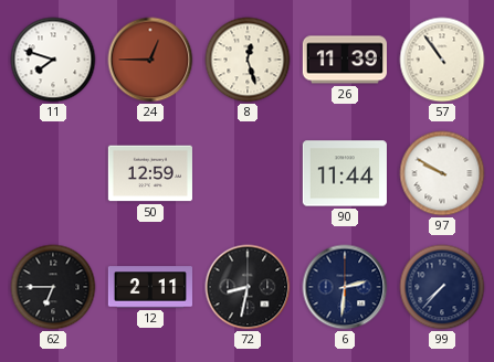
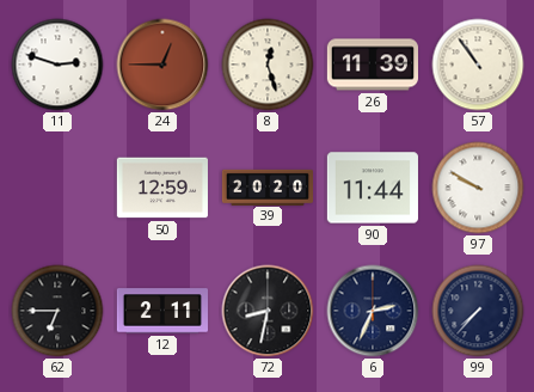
11: 7:48 -> 2:48 (57, 65)
39: none -> 20:20 (266, 186)
6: 2:31 -> 2:34 (373, 311)
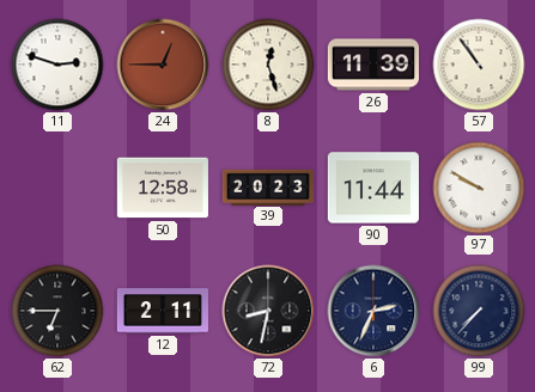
50: 12:59 -> 12:58 (163, 188)
39: 20:20 -> 20:23 (267, 186)
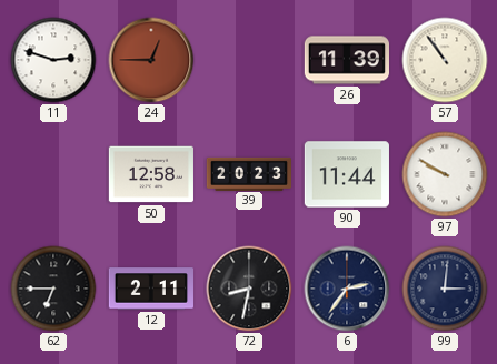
8: 12:27 -> none (268, 65)
6: 2:34 -> 2:36 (347, 289)
99: 7:37 -> 3:01 (445, 289)
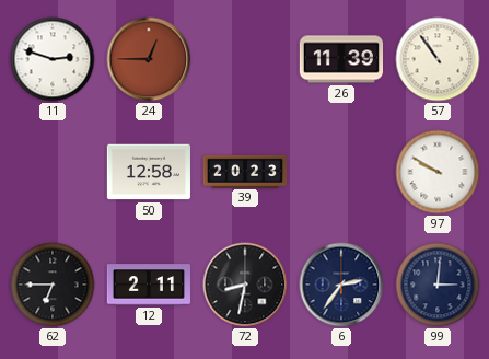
90: 11:44 -> none (346, 174)
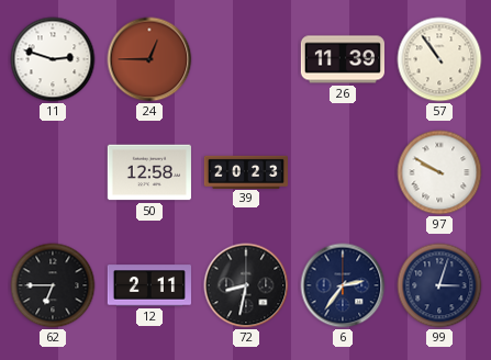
99: 3:01 -> 3:03 (439, 285)
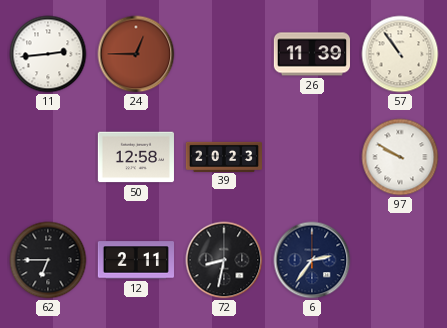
11: 2:48 -> 2:44 (48, 54)
99: 3:03 -> none (439, 285)
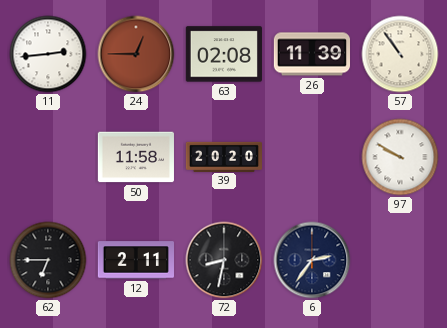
63: none -> 02:08 (223, 54)
50: 12:58 -> 11:58 (136, 157)
39: 20:23 -> 20:20 (223, 156)
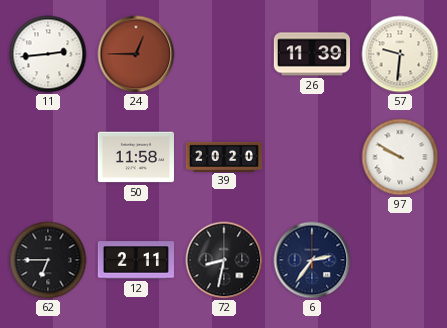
63: 02:08 -> none (223, 54)
57: 10:54 -> 9:31 (400, 54)
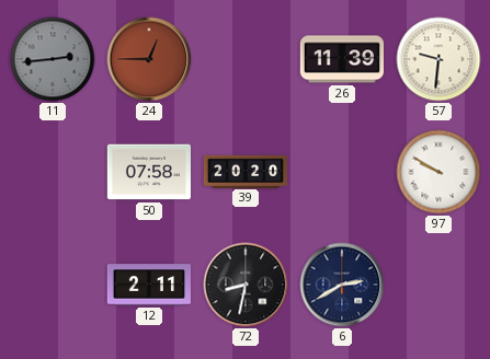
11 dial: white -> grey (53, 59)
50: 11:58 -> 07:58 (149, 172)
62: 6:45 -> none (48, 260)
6: 2:36 -> 2:40 (342, 285)
